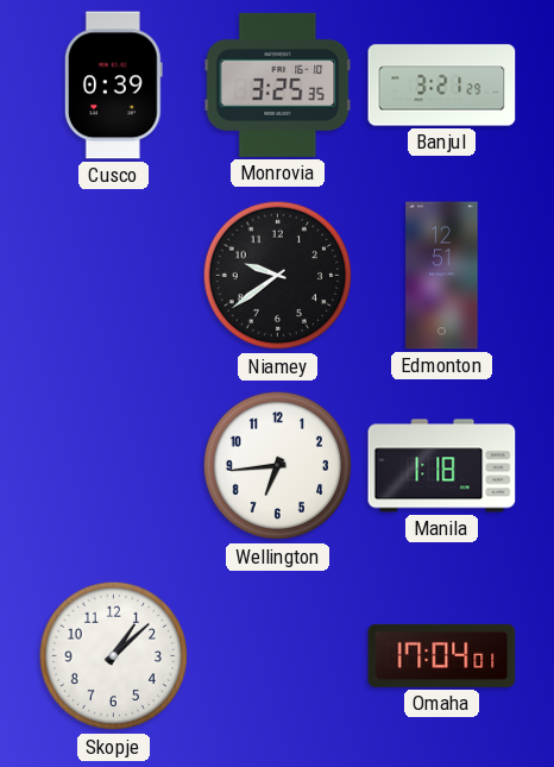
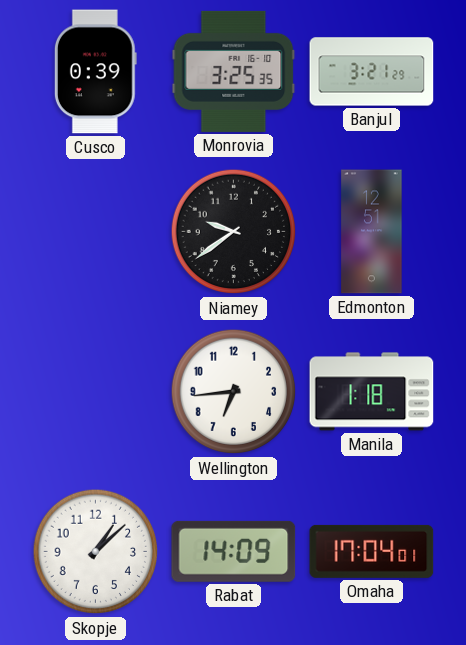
Rabat: none -> 14:09 (234, 551)
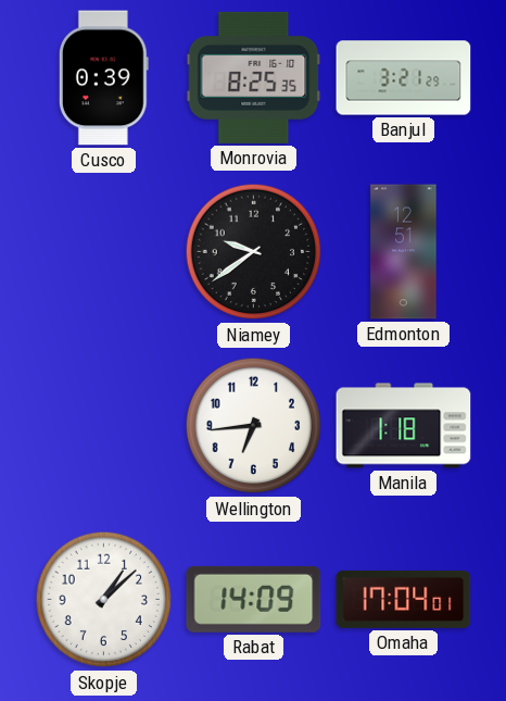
Monrovia: 3:25 -> 8:25 (254, 77)
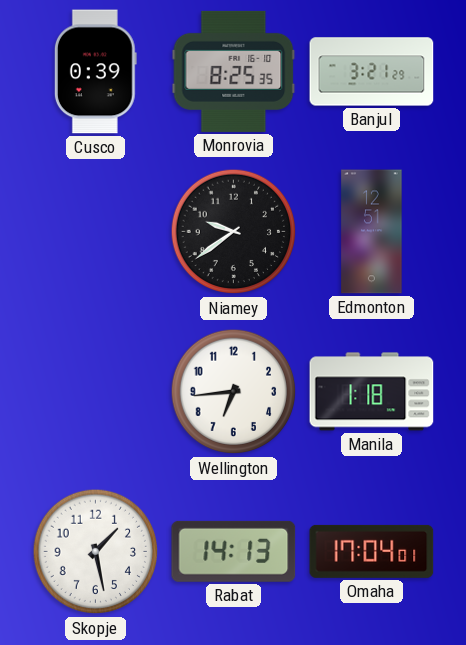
Skopje: 1:08 -> 1:28 (96, 552)
Rabat: 14:09 -> 14:13 (234, 551)
